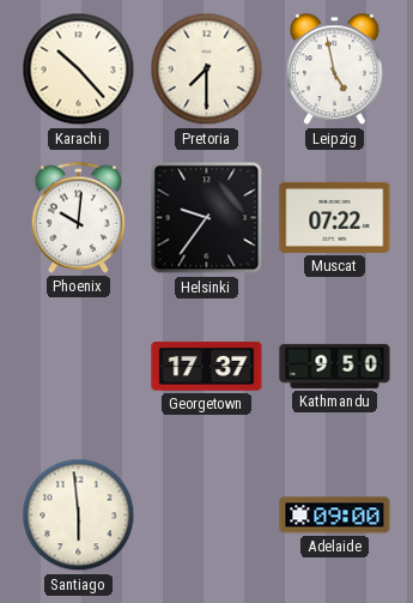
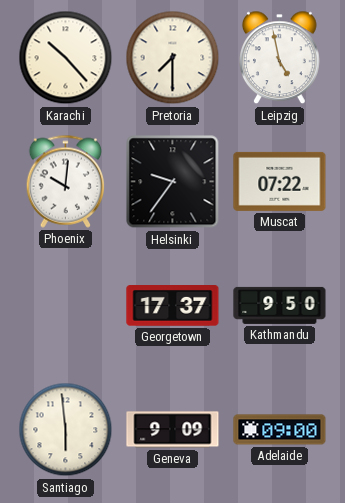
Geneva: none -> 9:09 (173, 430)
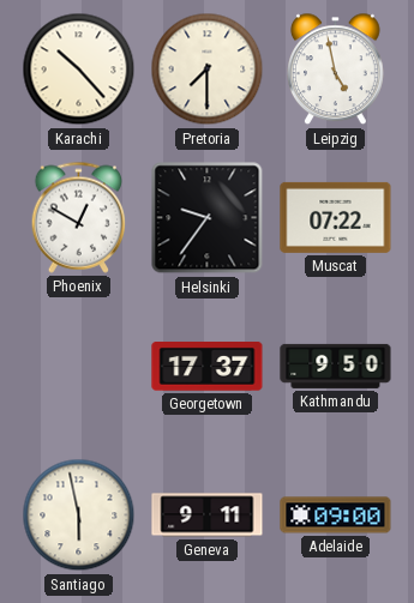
Phoenix: 10:01 -> 12:50 (78, 217)
Santiago: 5:59 -> 5:58 (79, 515)
Geneva: 9:09 -> 9:11 (208, 515)
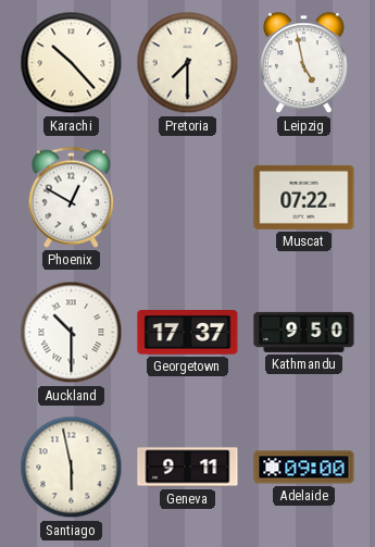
Helsinki: 9:36 -> none (208, 218)
Auckland: none -> 10:30 (72, 333)
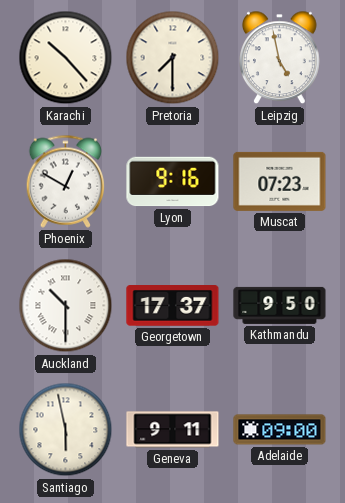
Lyon: none -> 9:16 (173, 182)
Muscat: 07:22 -> 07:23 (280, 181)
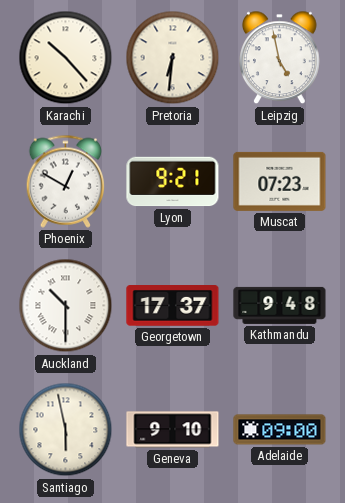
Pretoria: 7:30 -> 6:31 (173, 58)
Lyon: 9:16 -> 9:21 (173, 182)
Kathmandu: 9:50 -> 9:48 (280, 305)
Geneva: 9:11 -> 9:10 (173, 430)
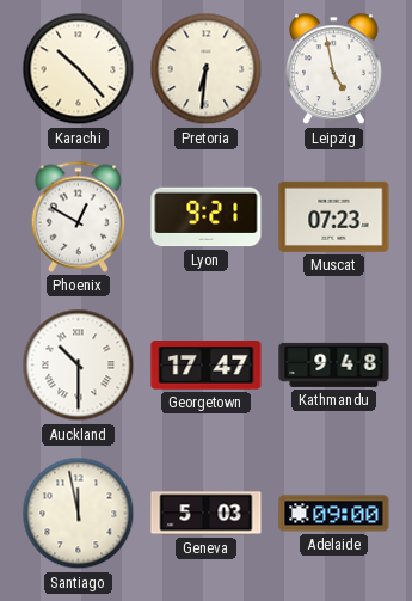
Georgetown: 17:37 -> 17:47 (207, 366)
Santiago: 5:58 -> 11:58 (79, 514)
Geneva: 9:10 -> 5:03 (207, 514)
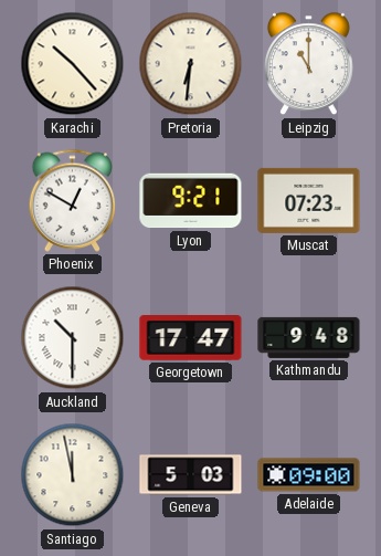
Leipzig: 4:58 -> 11:00 (309, 64)
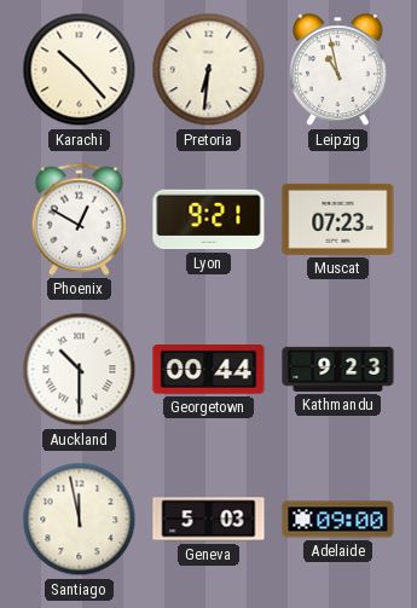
Leipzig: 11:00 -> 10:58 (338, 70)
Georgetown: 17:47 -> 00:44 (209, 370)
Kathmandu: 9:48 -> 9:23 (338, 369)
